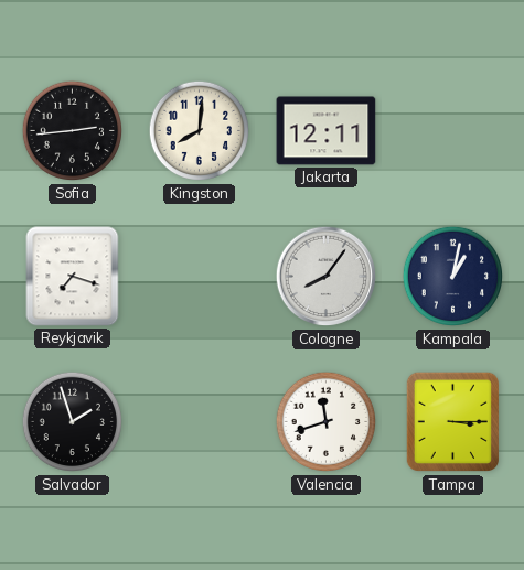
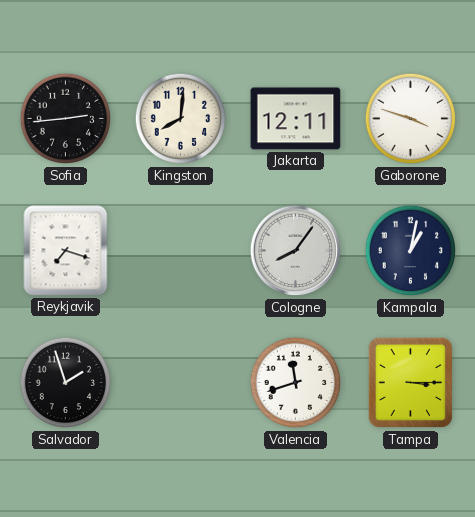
Gaborone: none -> 3:48 (411, 119)
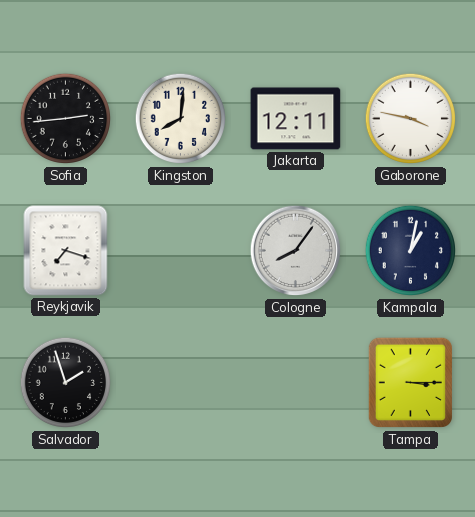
Gaborone: 3:48 -> 3:47 (411, 119)
Valencia: 11:42 -> none (296, 383)
